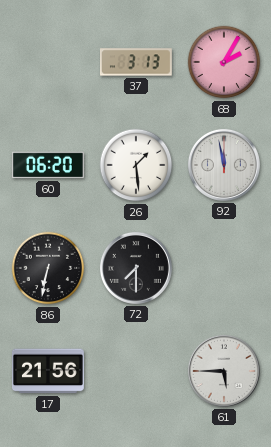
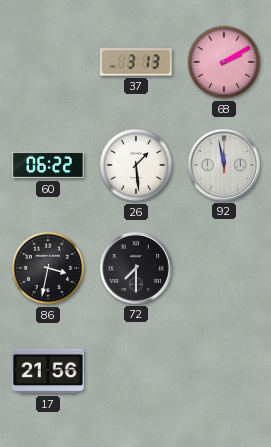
68: 2:05 -> 2:10 (224, 62)
60: 06:20 -> 06:22 (48, 165)
86: 6:32 -> 3:32 (48, 268)
61: 5:45 -> none (224, 371)
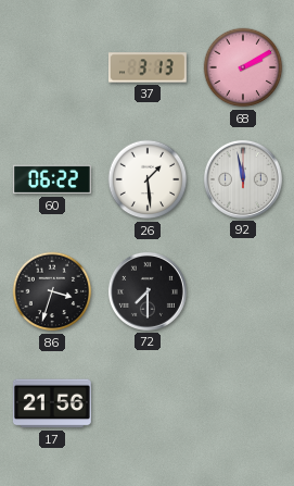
86: 3:32 -> 3:33 (52, 291)
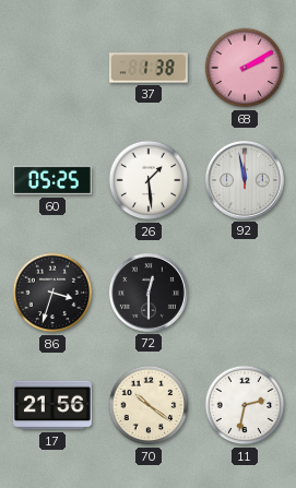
37: 3:13 -> 1:38 (150, 68)
60: 06:22 -> 05:25 (52, 180)
72: 7:30 -> 12:30 (149, 293)
70: none -> 10:21 (149, 405)
11: none -> 2:32 (245, 405)
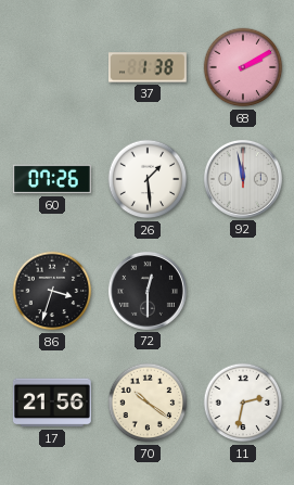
60: 05:25 -> 07:26 (52, 179)
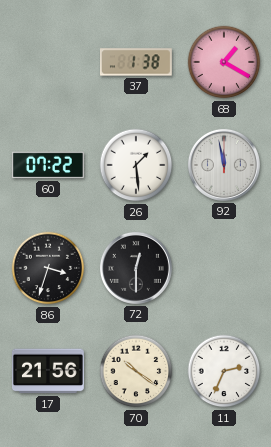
68: 2:10 -> 1:20 (224, 62)
60: 07:26 -> 07:22 (48, 165)
11: 2:32 -> 2:34 (224, 371)
